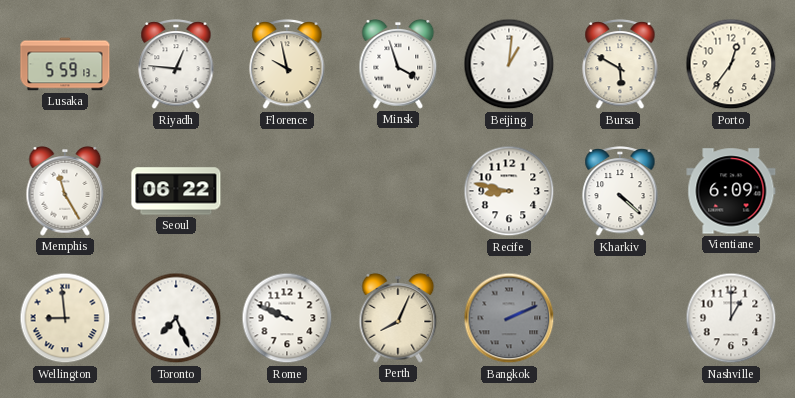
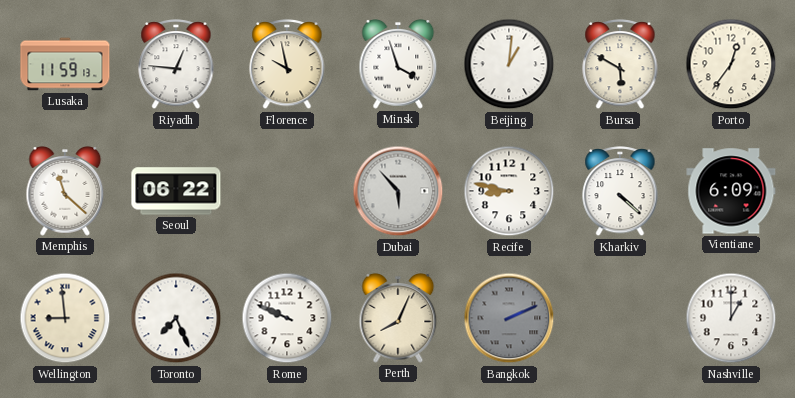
Lusaka: 5:59 -> 11:59 (65, 64)
Memphis: 11:25 -> 11:22 (65, 192)
Dubai: none -> 5:53 (398, 191)
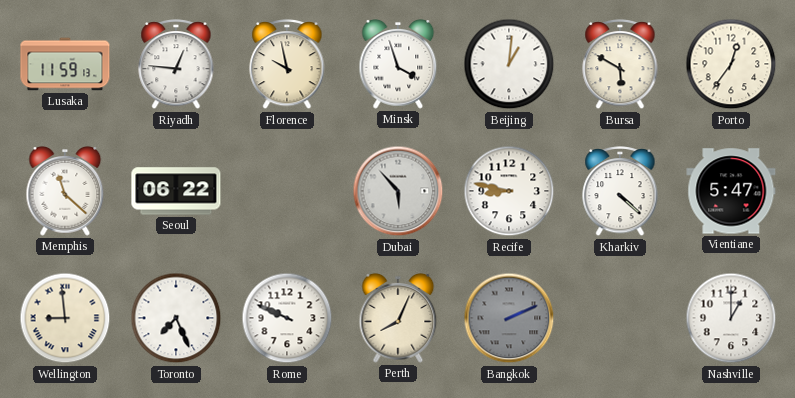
Vientiane: 6:09 -> 5:47 (731, 191)
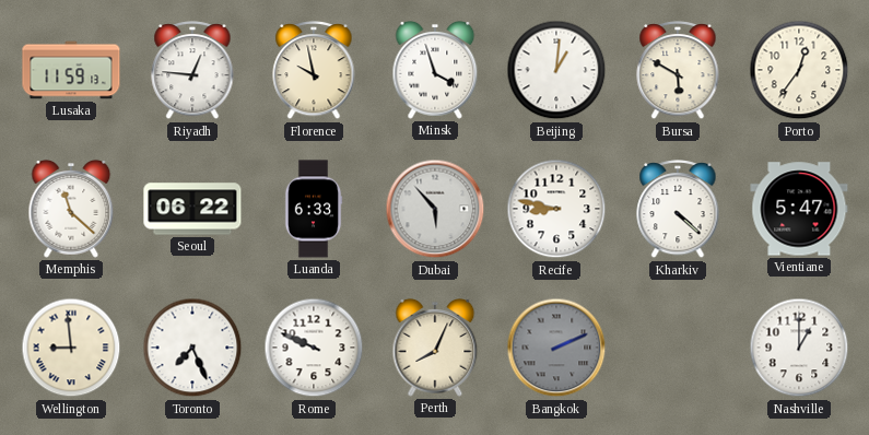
Luanda: none -> 6:33 (314, 209)
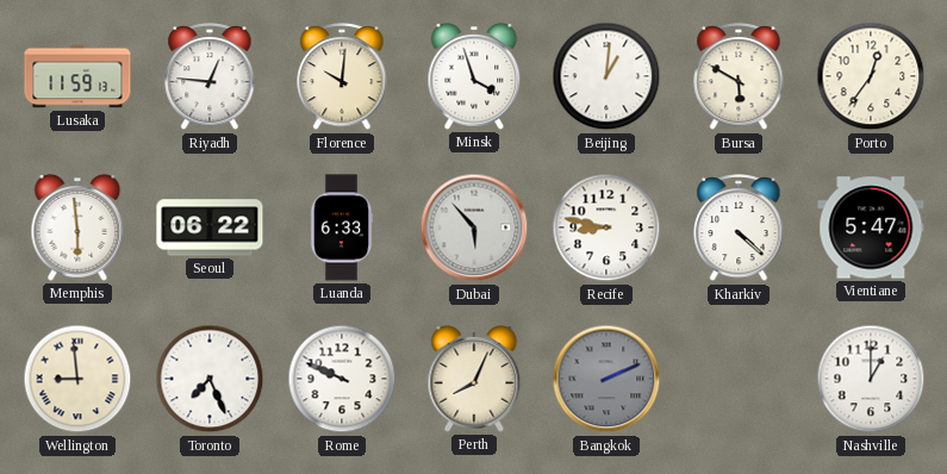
Florence: 9:58 -> 10:01 (342, 77)
Memphis: 11:22 -> 5:59 (77, 229)
